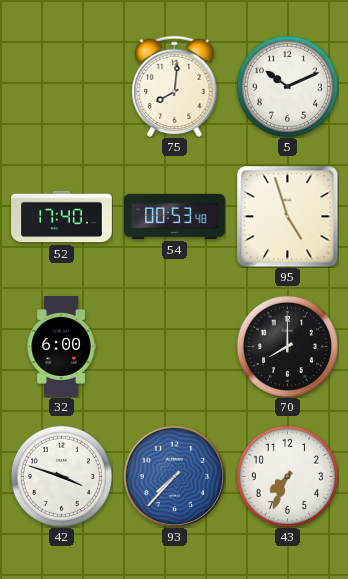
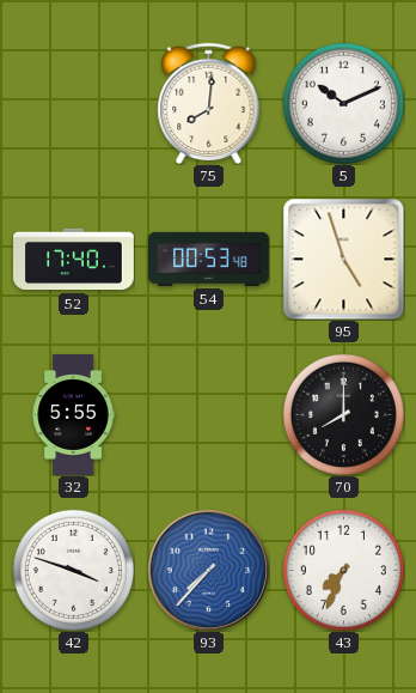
32: 6:00 -> 5:55 (73, 415)
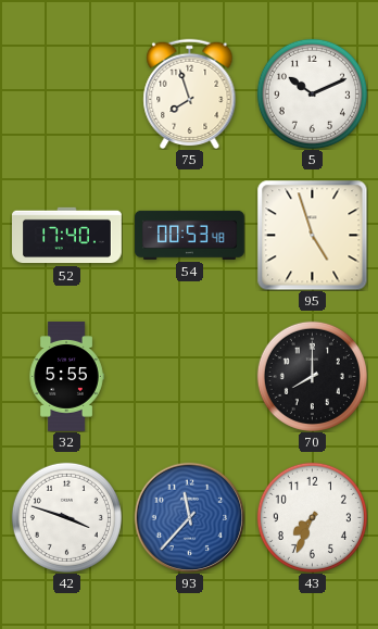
75: 8:01 -> 7:57 (190, 93)
93: 7:37 -> 11:37 (189, 517)
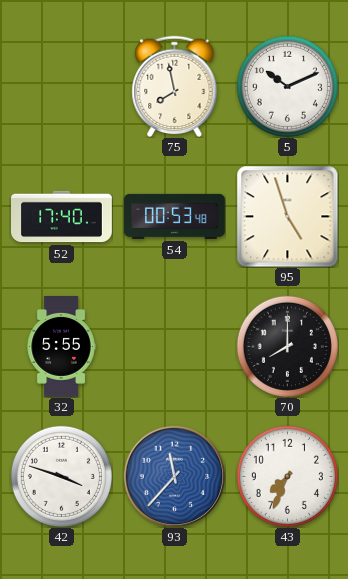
75: 7:57 -> 7:58 (175, 86)
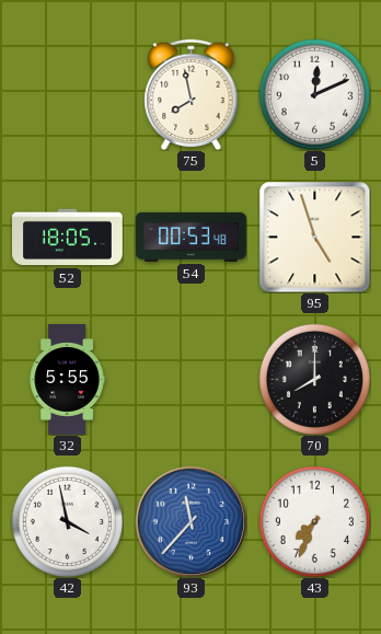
5: 10:11 -> 12:11 (314, 94)
52: 17:40 -> 18:05 (68, 238)
42: 3:48 -> 3:58 (67, 521)
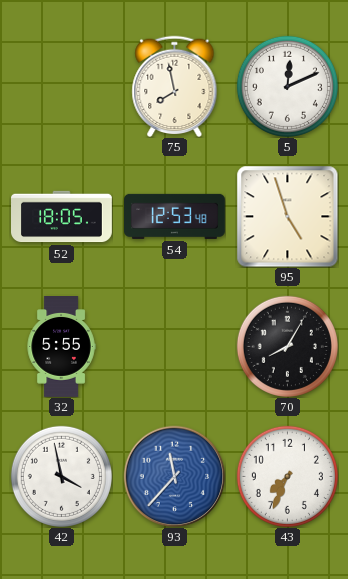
54: 00:53 -> 12:53 (175, 216)
70: 8:00 -> 8:05 (287, 346)
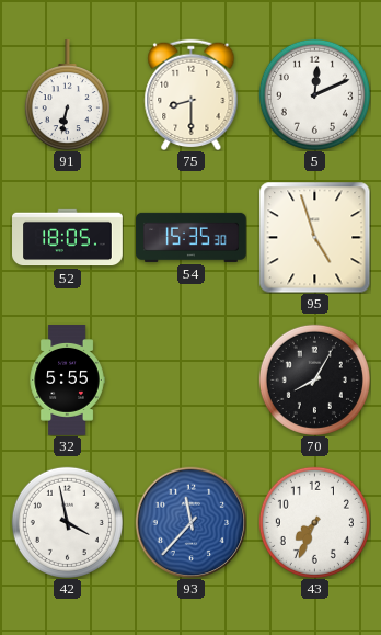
91: none -> 6:32 (67, 94)
75: 7:58 -> 8:30 (192, 94)
54: 12:53 -> 15:35 (192, 237)
